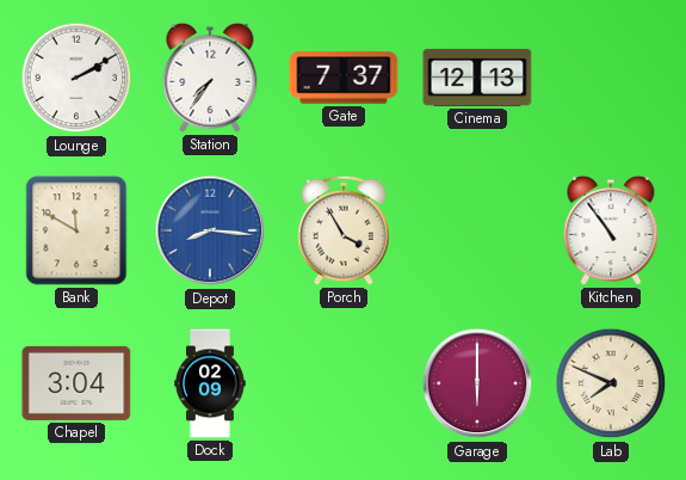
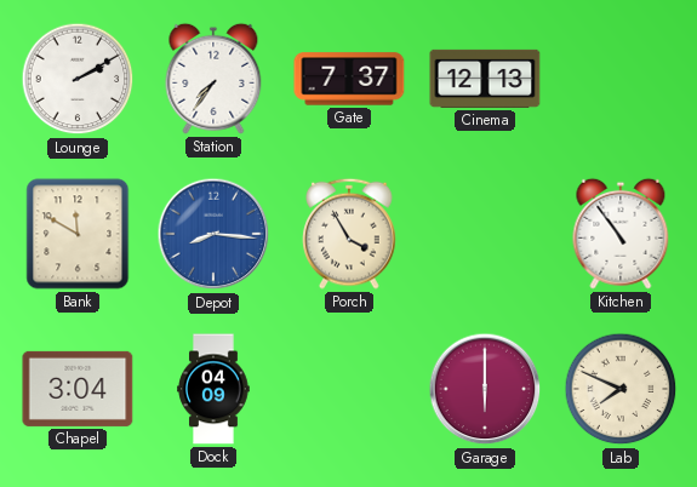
Dock: 02:09 -> 04:09 (213, 389)
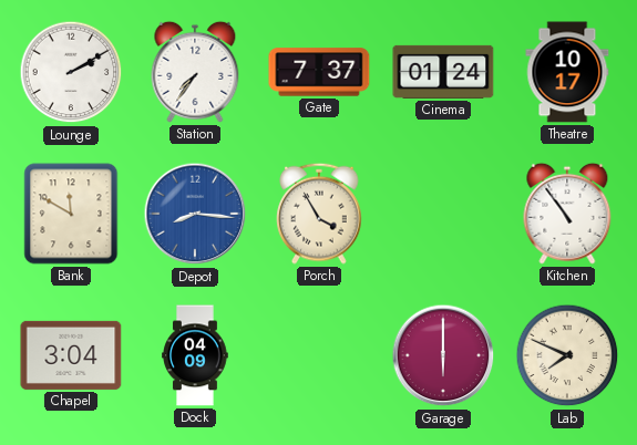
Cinema: 12:13 -> 01:24 (443, 72)
Theatre: none -> 10:17 (567, 72)
